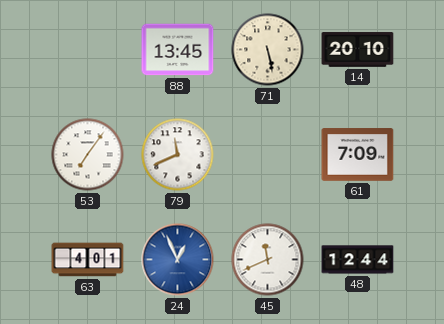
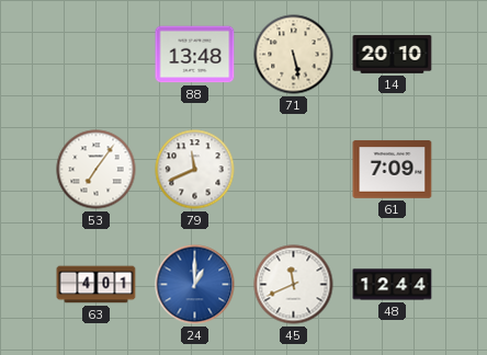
88: 13:45 -> 13:48 (195, 55)
24: 12:56 -> 1:00 (195, 285)
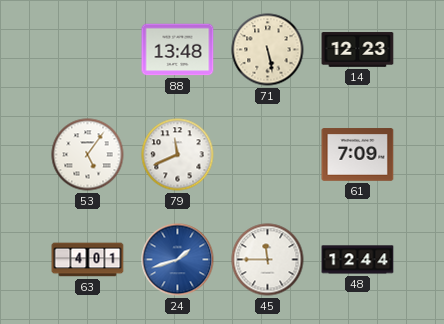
14: 20:10 -> 12:23 (358, 50)
53: 7:06 -> 5:06 (88, 155)
24: 1:00 -> 1:42 (178, 260)
45: 11:41 -> 11:45 (268, 260)
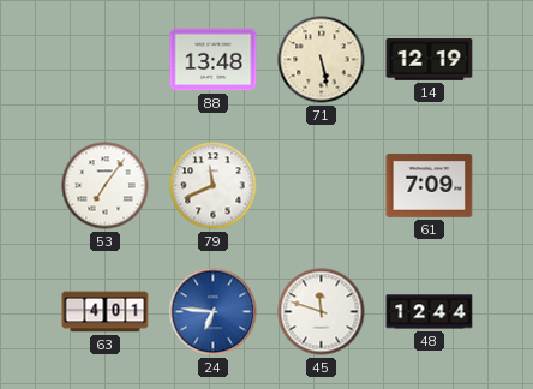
14: 12:23 -> 12:19 (430, 60)
53: 5:06 -> 7:06 (106, 186)
24: 1:42 -> 6:46 (214, 312)
45: 11:45 -> 11:48 (322, 312)
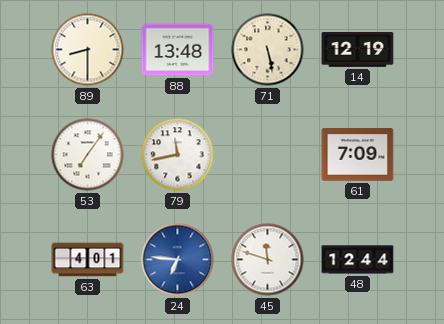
89: none -> 8:30 (88, 50)
79: 11:41 -> 11:43 (178, 155)
